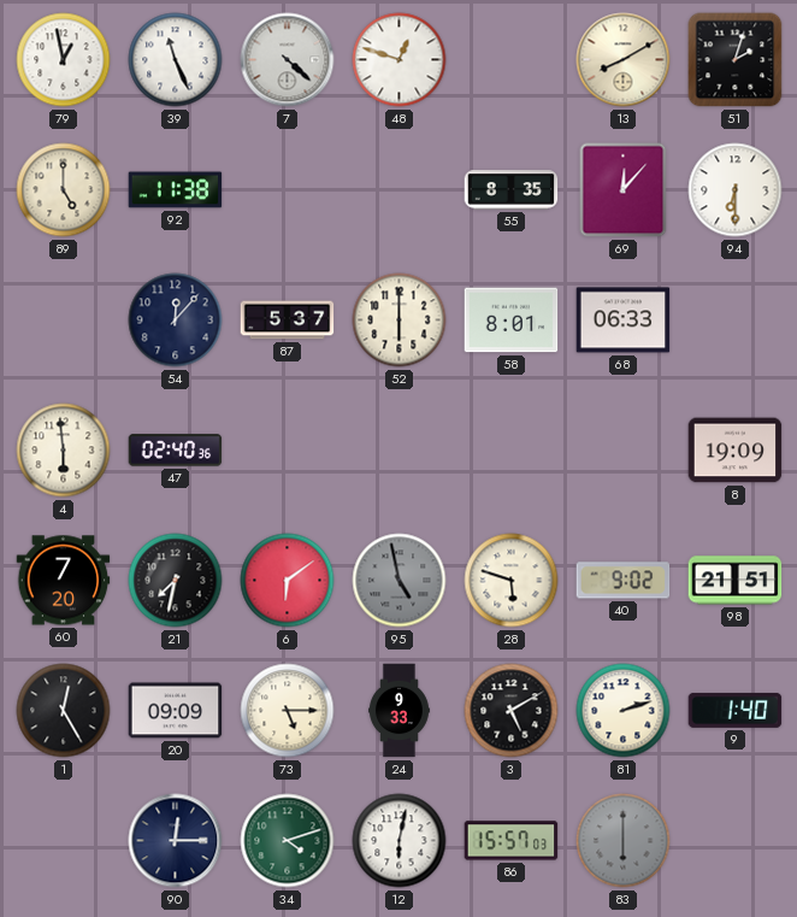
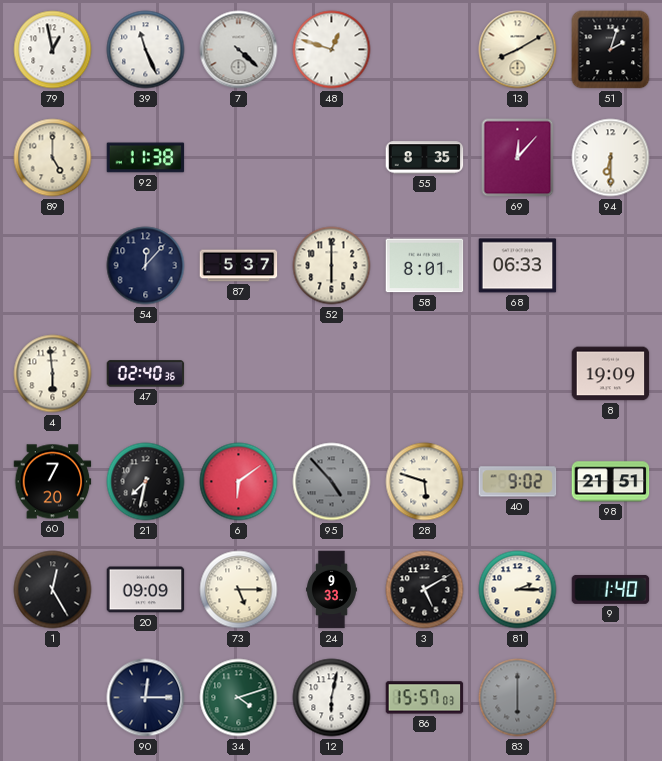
95: 4:58 -> 4:53 (332, 482)
81: 2:12 -> 2:15 (518, 590)
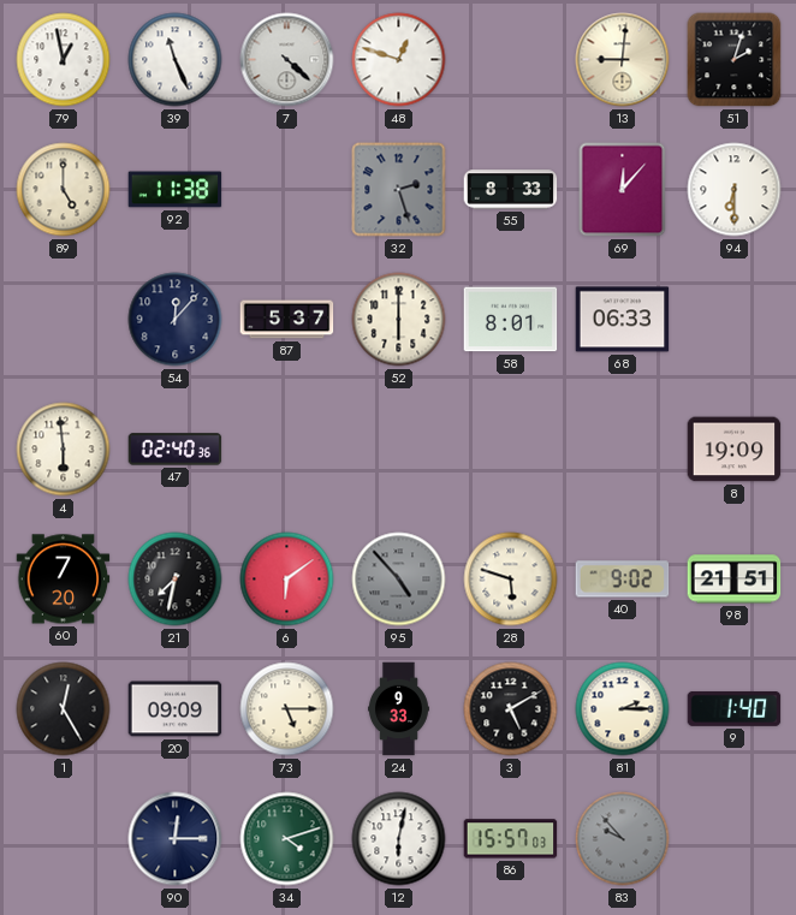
13: 8:10 -> 9:01 (623, 60)
32: none -> 2:27 (399, 190)
55: 8:35 -> 8:33 (511, 190)
83: 6:00 -> 9:53 (623, 839)
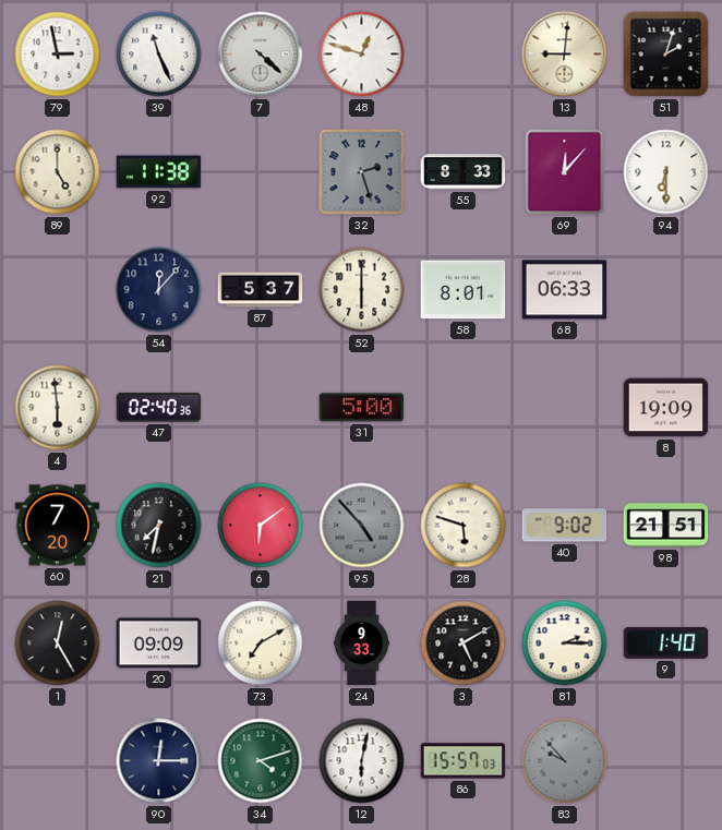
79: 12:58 -> 2:58 (58, 55)
31: none -> 5:00 (362, 408)
73: 5:15 -> 7:10 (261, 643)
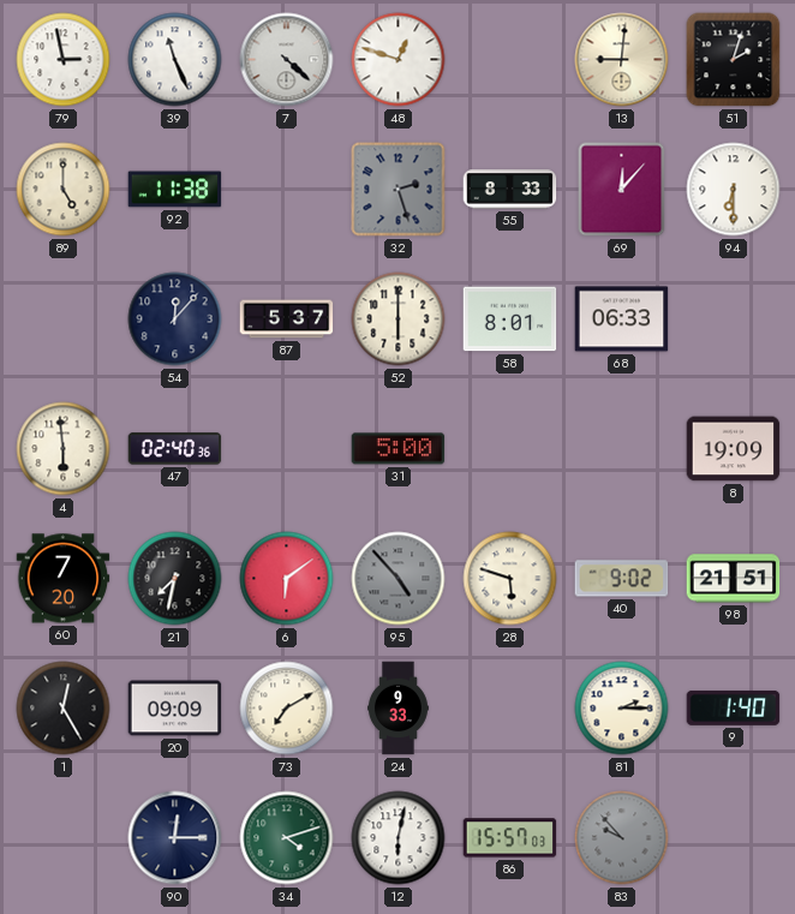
3: 5:10 -> none (464, 643)
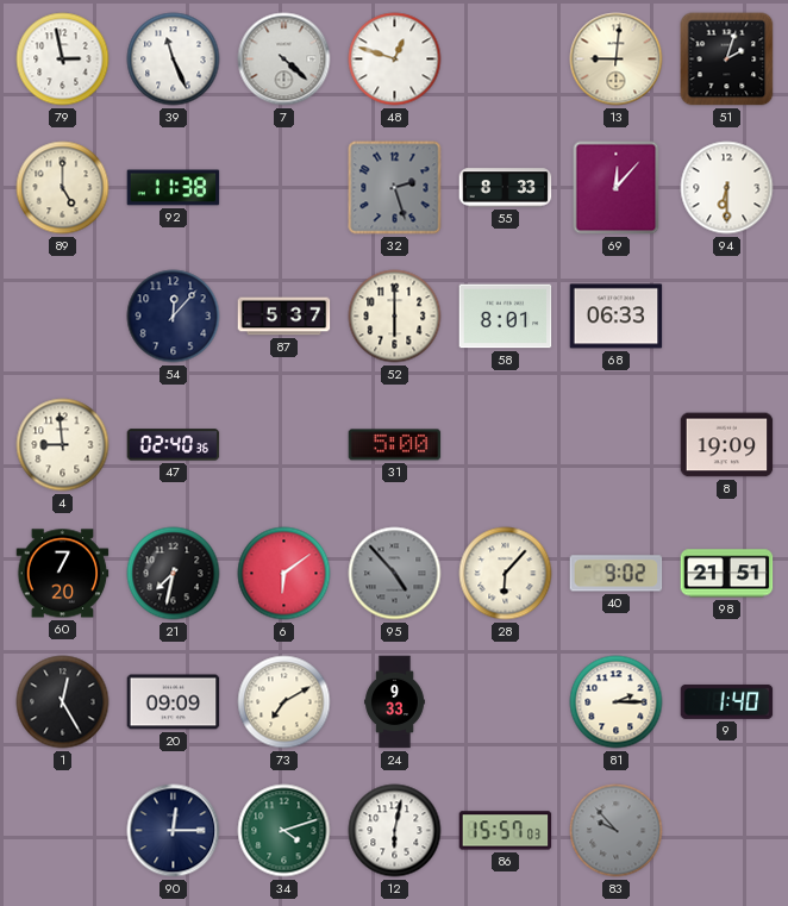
4: 5:59 -> 8:59 (63, 445)
28: 5:48 -> 6:07 (506, 574)
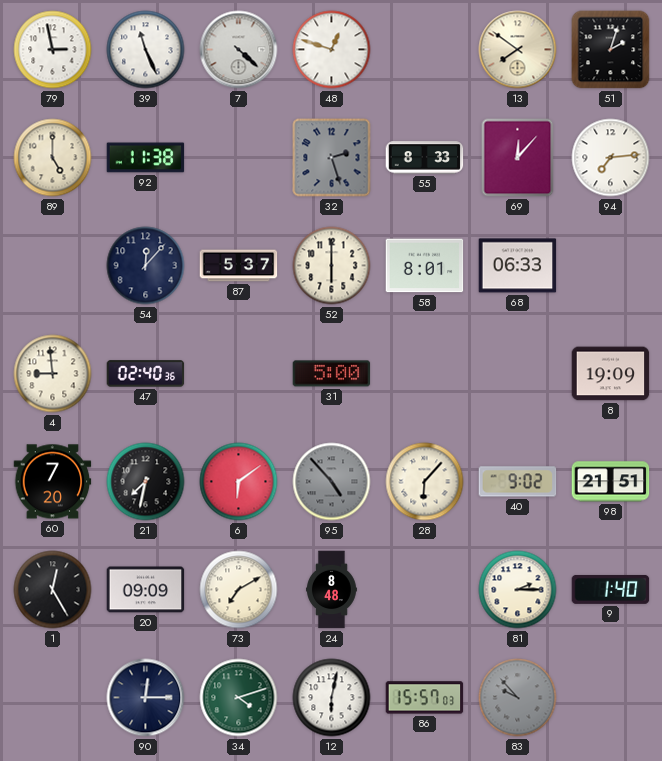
13: 9:01 -> 7:51 (518, 50)
94: 6:30 -> 7:14 (611, 158)
24: 9:33 -> 8:48 (332, 590)
